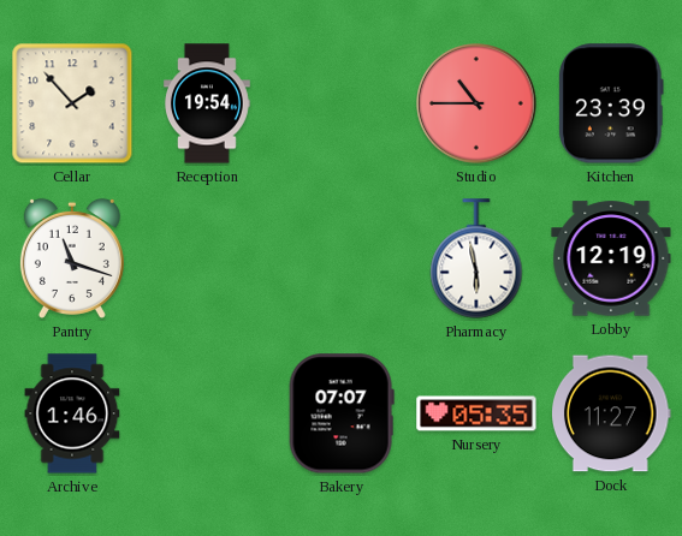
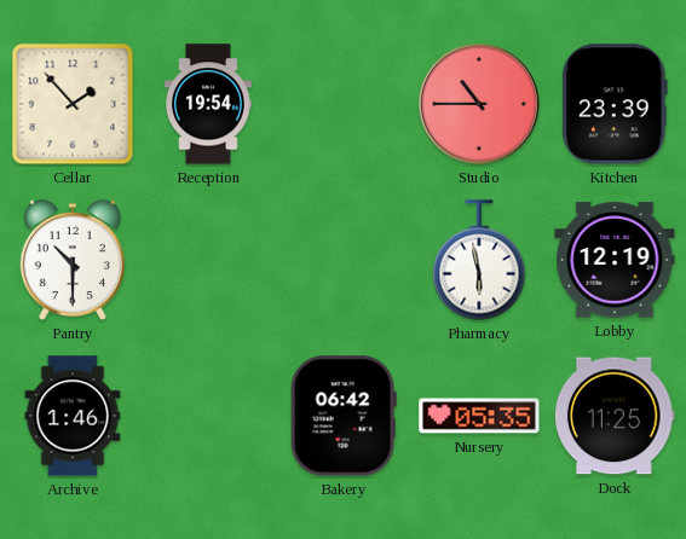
Pantry: 11:18 -> 10:30 (73, 260)
Bakery: 07:07 -> 06:42 (344, 416)
Dock: 11:27 -> 11:25 (616, 416)
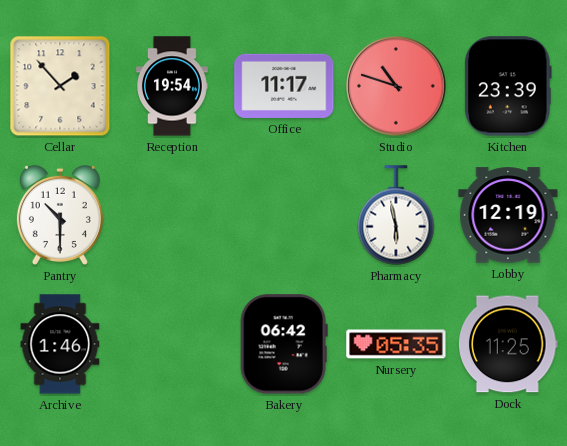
Office: none -> 11:17 (284, 86)
Studio: 10:45 -> 10:48 (396, 86)
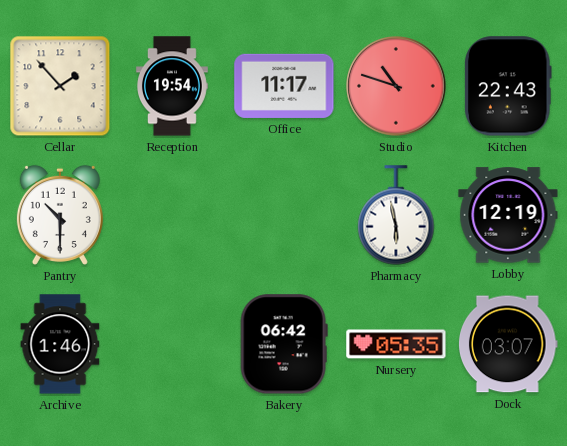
Kitchen: 23:39 -> 22:43 (509, 86)
Dock: 11:25 -> 03:07 (509, 344)
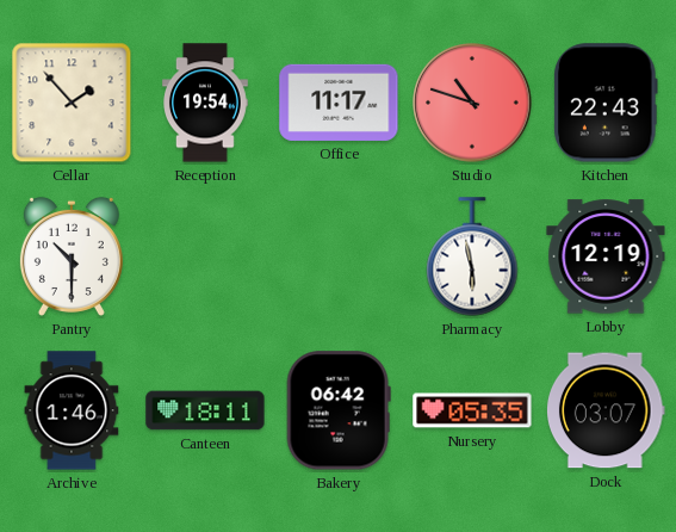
Canteen: none -> 18:11 (205, 410)
